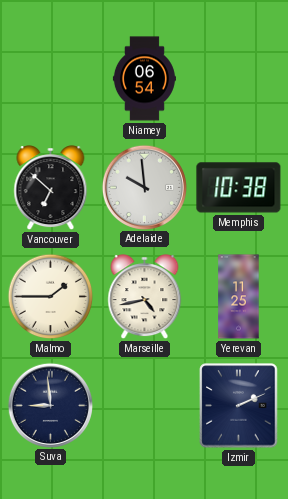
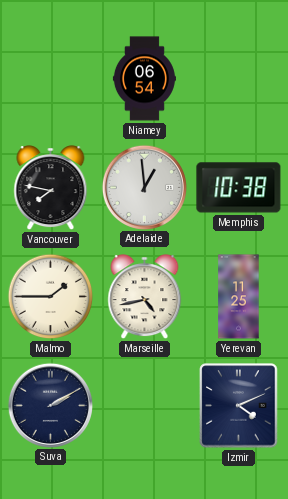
Vancouver: 6:52 -> 7:47 (51, 188)
Adelaide: 9:59 -> 12:59 (144, 187)
Suva: 8:59 -> 2:10 (50, 405)
Izmir: 2:11 -> 4:11 (239, 406)
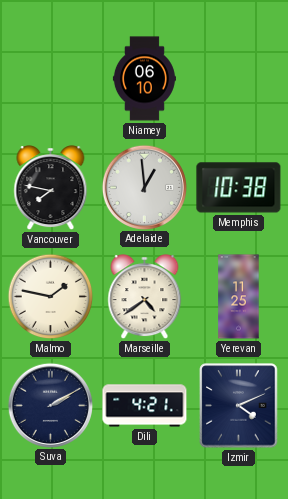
Niamey: 06:54 -> 06:10 (144, 79)
Malmo: 1:45 -> 1:47 (51, 297)
Marseille: 4:43 -> 4:39 (145, 297)
Dili: none -> 4:21 (145, 406)
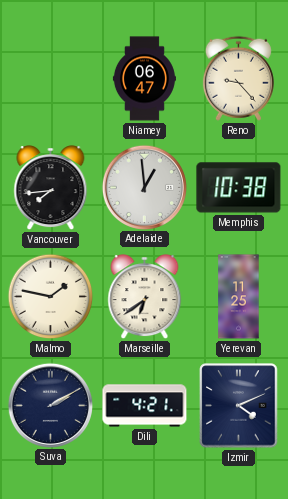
Niamey: 06:10 -> 06:47 (144, 79)
Reno: none -> 9:23 (238, 78)
Vancouver: 7:47 -> 7:44 (51, 188)
Marseille: 4:39 -> 6:39 (145, 297)
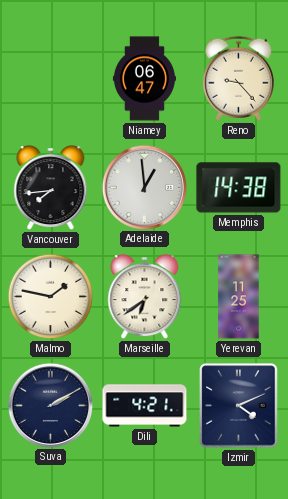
Memphis: 10:38 -> 14:38 (239, 188)
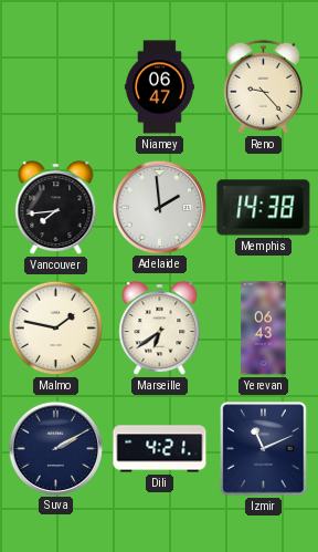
Adelaide: 12:59 -> 1:59 (159, 207)
Yerevan: 11:25 -> 06:43 (264, 329)
Izmir: 4:11 -> 11:11 (264, 449)
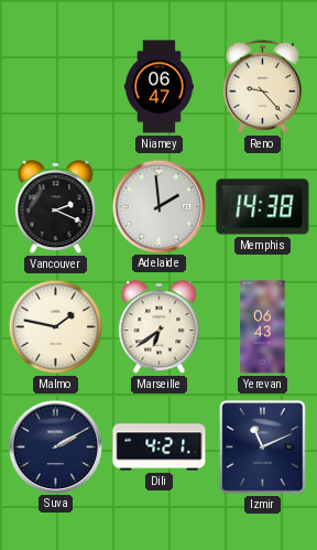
Vancouver: 7:44 -> 2:19 (56, 207)
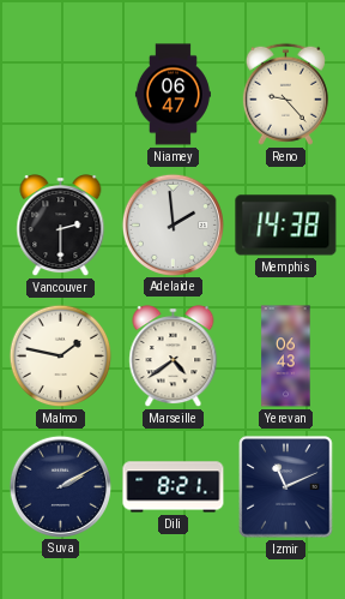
Vancouver: 2:19 -> 2:30 (61, 226)
Marseille: 6:39 -> 4:39 (174, 357)
Dili: 4:21 -> 8:21 (174, 487)
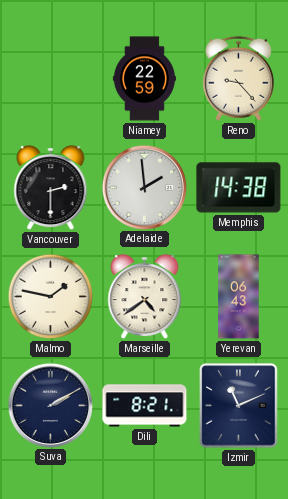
Niamey: 06:47 -> 22:59 (144, 79)
